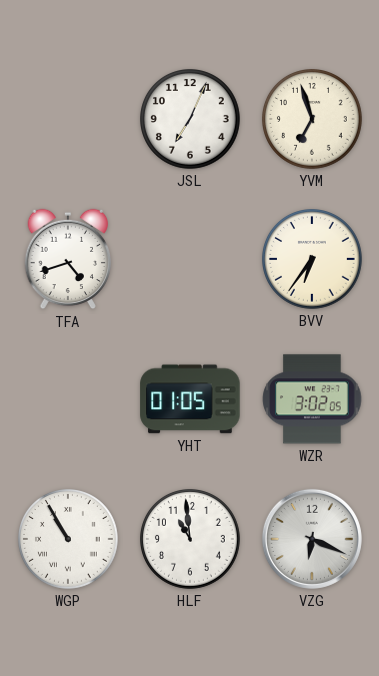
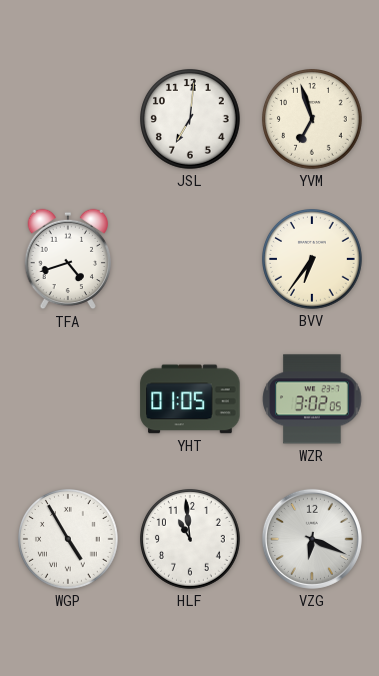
JSL: 7:04 -> 7:01 (191, 120)
WGP: 10:55 -> 4:55 (69, 540)
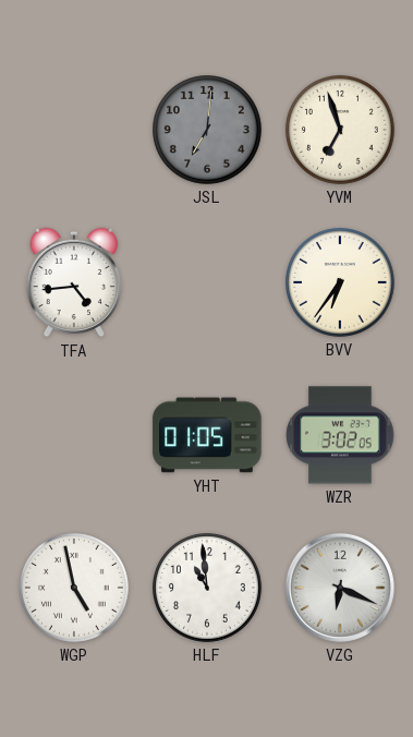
JSL dial: white -> grey (208, 131)
TFA: 4:42 -> 4:44 (73, 282)
WGP: 4:55 -> 4:58 (75, 589)
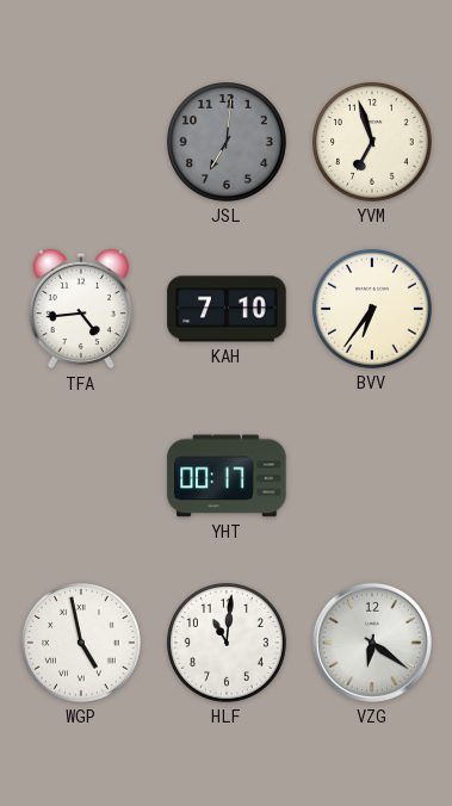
KAH: none -> 7:10 (227, 309)
YHT: 01:05 -> 00:17 (227, 476)
WZR: 3:02 -> none (340, 435)
HLF: 10:59 -> 11:01 (228, 644)
VZG: 6:19 -> 6:21 (372, 643)
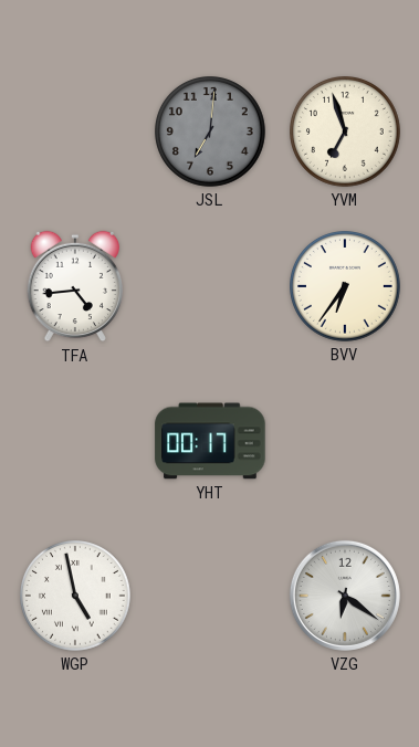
KAH: 7:10 -> none (227, 309)
HLF: 11:01 -> none (228, 644)
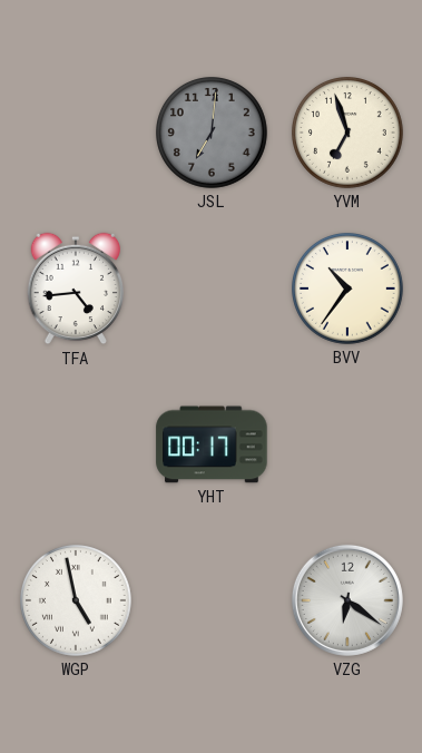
BVV: 6:36 -> 10:36 (349, 290)
